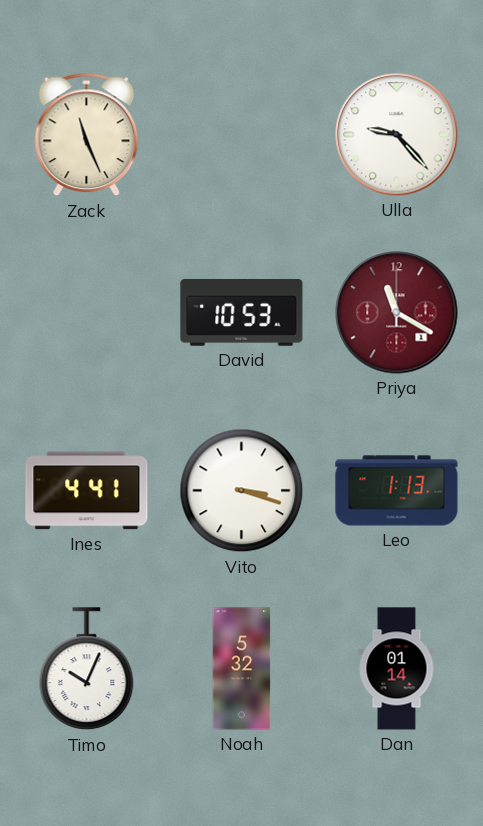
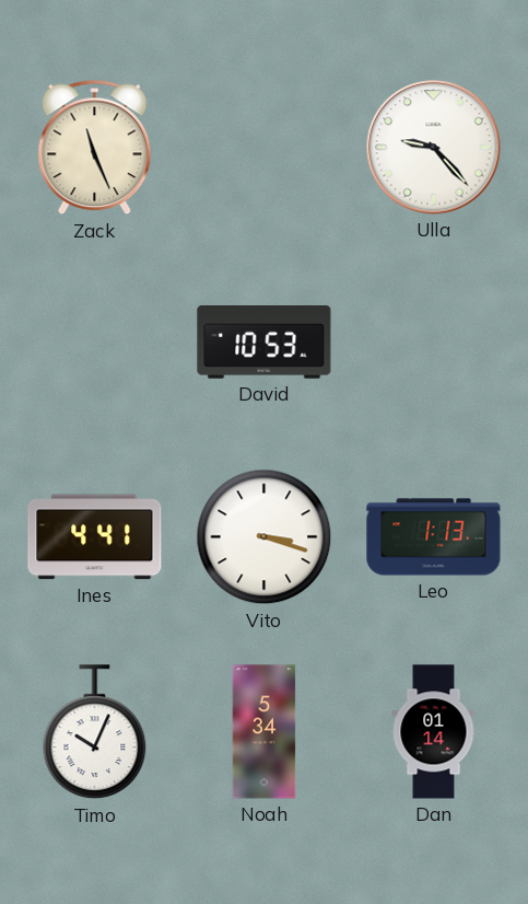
Priya: 11:20 -> none (397, 313)
Noah: 5:32 -> 5:34 (265, 732)
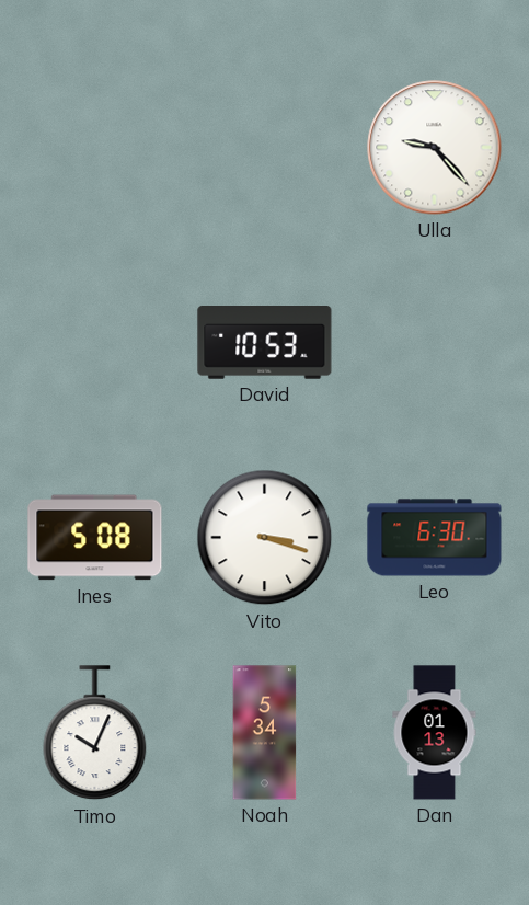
Zack: 11:26 -> none (95, 148)
Ines: 4:41 -> 5:08 (95, 538)
Leo: 1:13 -> 6:30 (435, 538)
Dan: 01:14 -> 01:13 (435, 733)
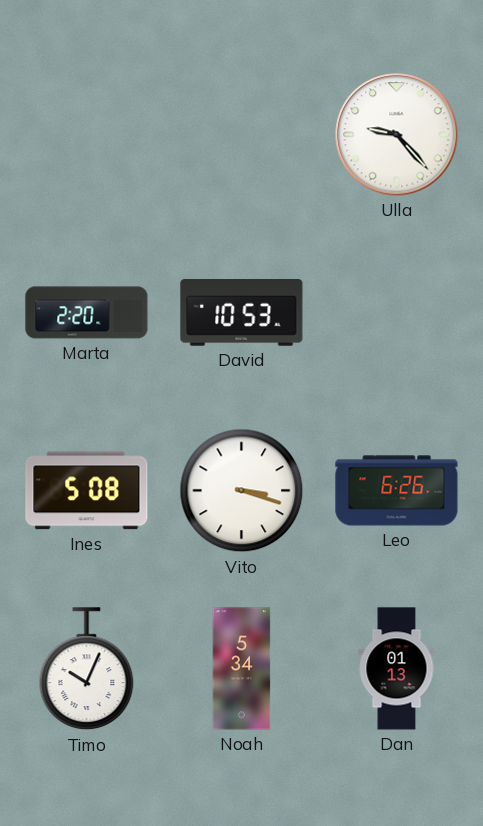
Marta: none -> 2:20 (87, 313)
Leo: 6:30 -> 6:26 (397, 491)
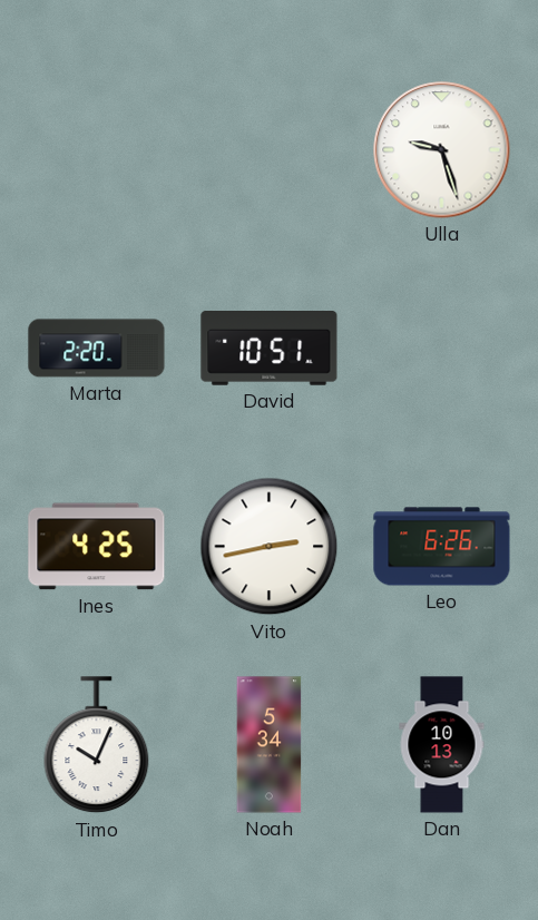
Ulla: 9:23 -> 9:27 (442, 150)
David: 10:53 -> 10:51 (270, 349)
Ines: 5:08 -> 4:25 (97, 547)
Vito: 3:18 -> 2:43 (270, 547)
Dan: 01:13 -> 10:13 (442, 745)
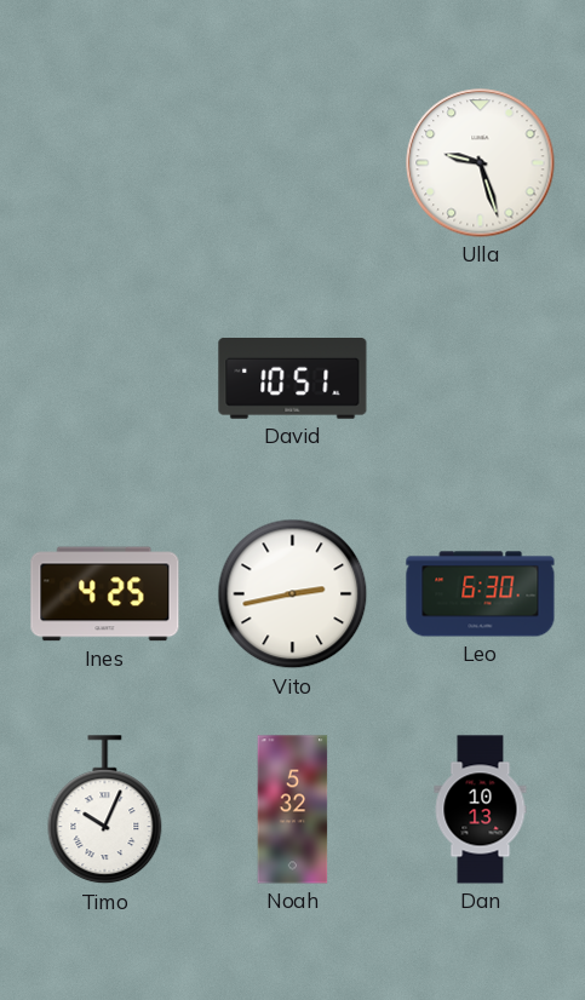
Marta: 2:20 -> none (97, 349)
Leo: 6:26 -> 6:30 (481, 594)
Noah: 5:34 -> 5:32 (293, 810)
